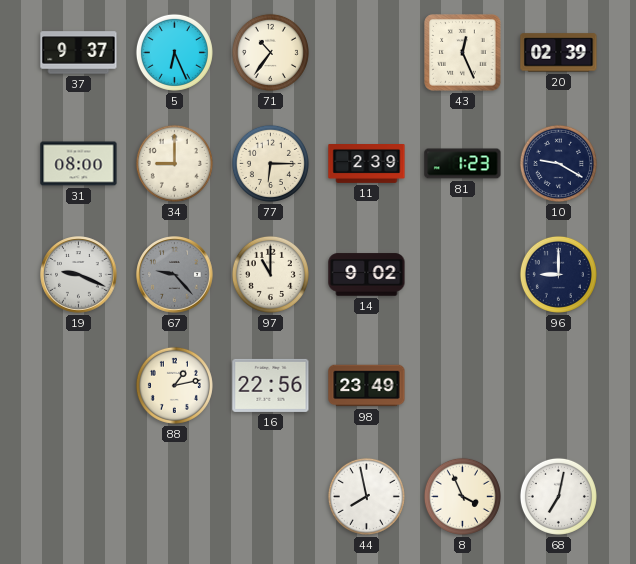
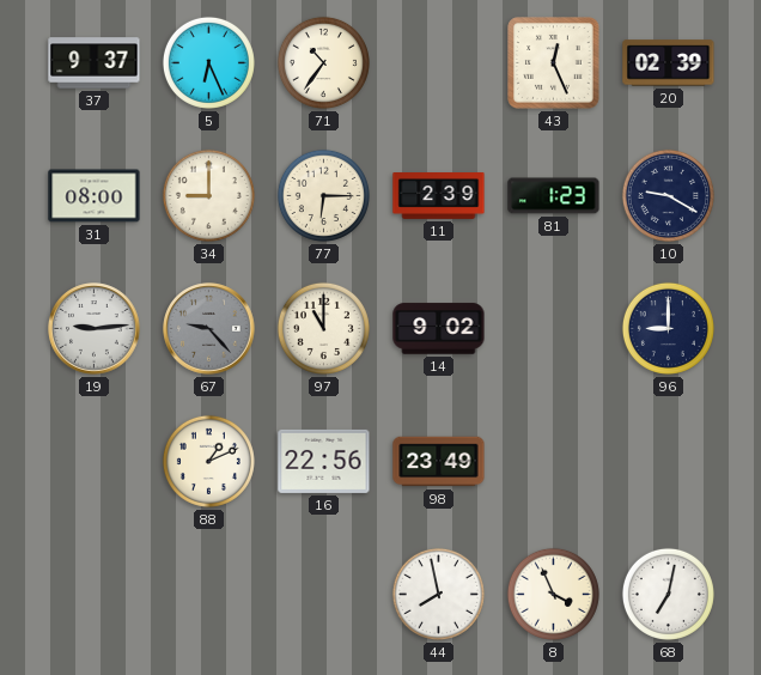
19: 9:19 -> 9:14 (95, 329)
88: 1:13 -> 1:11 (208, 461)
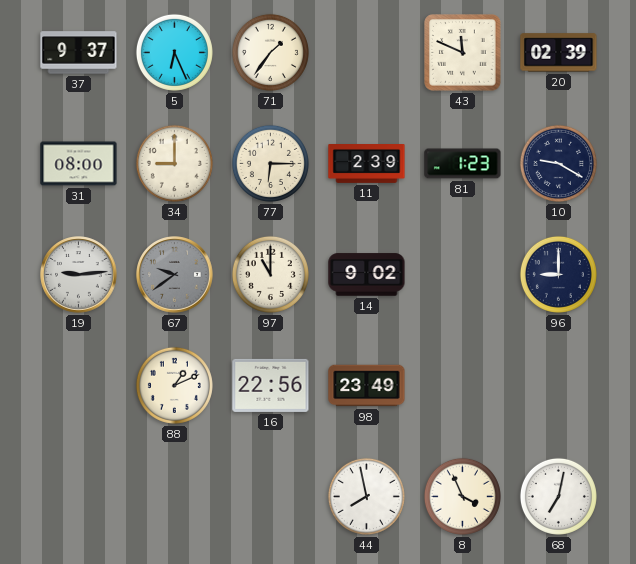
71: 10:36 -> 1:36 (270, 52)
43: 12:26 -> 11:49 (463, 53)
67: 9:23 -> 9:39 (175, 275)
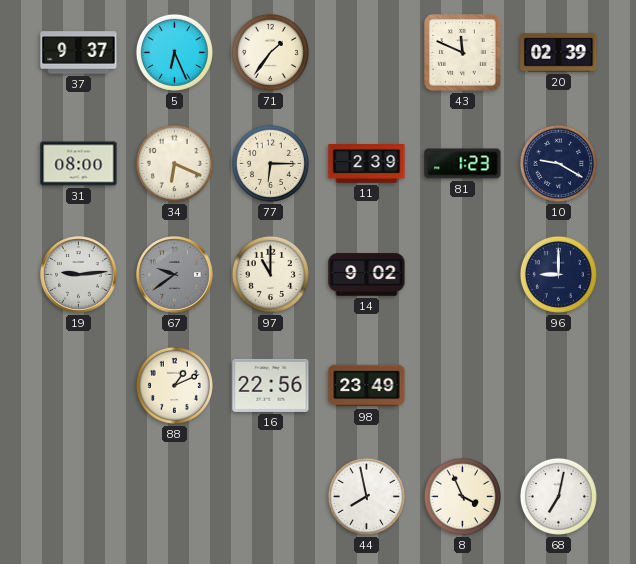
34: 9:00 -> 6:19 (174, 163)
